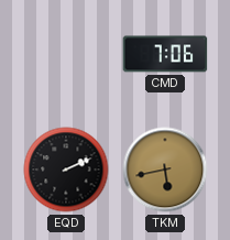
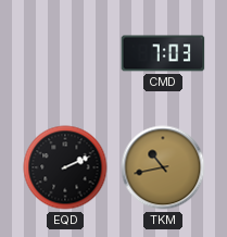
CMD: 7:06 -> 7:03 (163, 53)
TKM: 5:43 -> 10:43 (163, 167)
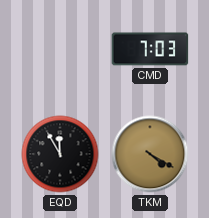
EQD: 2:11 -> 11:55 (60, 154)
TKM: 10:43 -> 4:20 (150, 154)
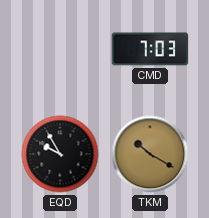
EQD: 11:55 -> 9:55 (60, 154)
TKM: 4:20 -> 10:20 (150, 154)
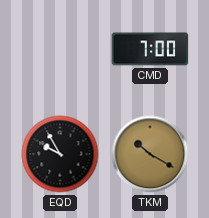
CMD: 7:03 -> 7:00 (150, 49)
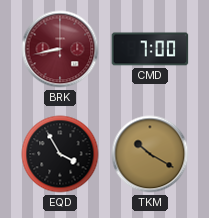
BRK: none -> 8:43 (60, 49)
EQD: 9:55 -> 3:55 (60, 154)
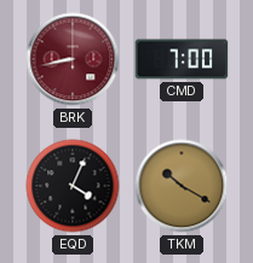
EQD: 3:55 -> 4:04 (73, 186)
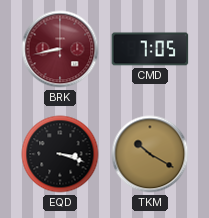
CMD: 7:00 -> 7:05 (150, 49)
EQD: 4:04 -> 3:18 (60, 154)
